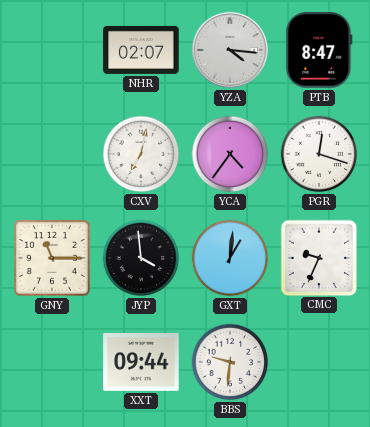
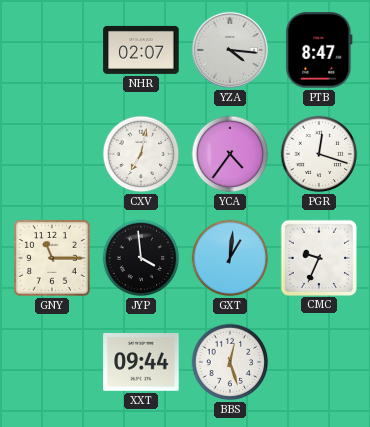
BBS: 9:31 -> 12:27 (230, 362)
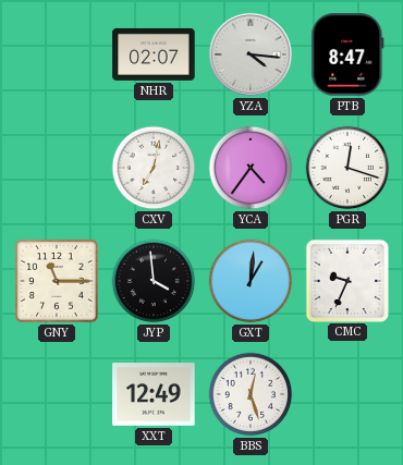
XXT: 09:44 -> 12:49 (154, 394)
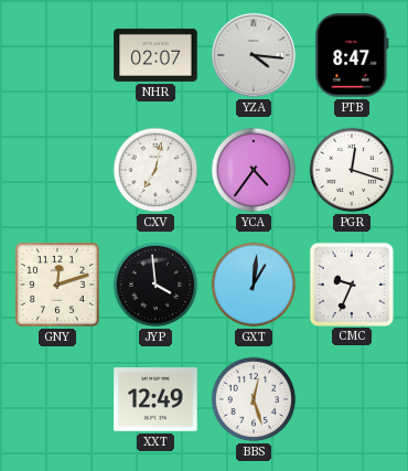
GNY: 11:15 -> 12:12 (57, 285)
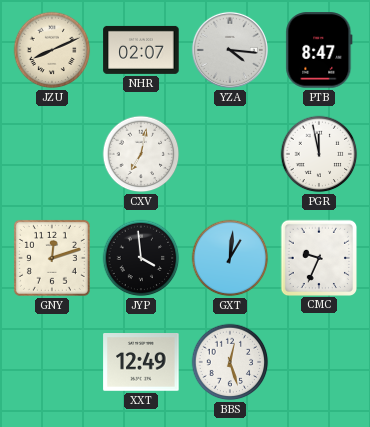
JZU: none -> 8:11 (52, 50)
YCA: 4:36 -> none (254, 170)
PGR: 12:18 -> 11:58 (319, 154)
